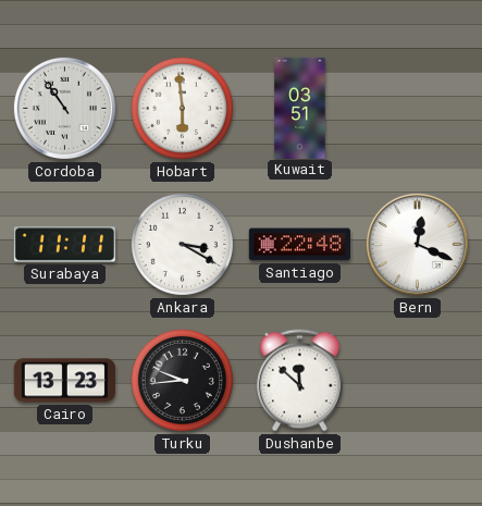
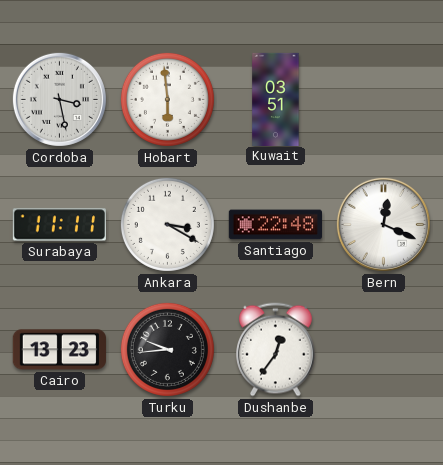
Cordoba: 10:54 -> 3:28 (59, 99)
Dushanbe: 11:52 -> 12:36 (276, 350)
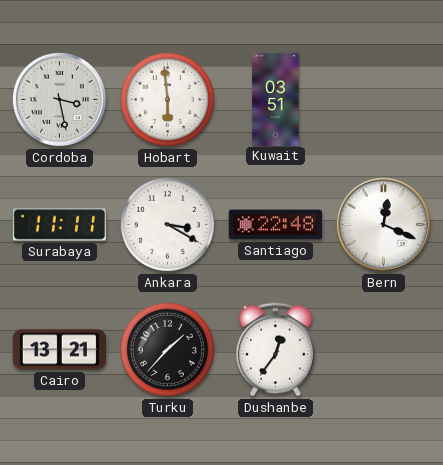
Cairo: 13:23 -> 13:21 (59, 350)
Turku: 9:44 -> 1:37 (167, 349)
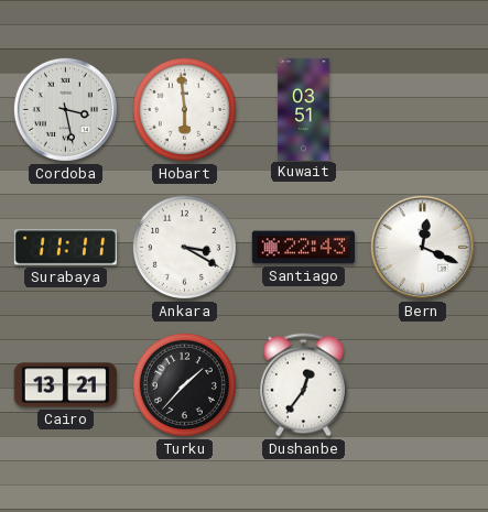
Santiago: 22:48 -> 22:43 (303, 248)
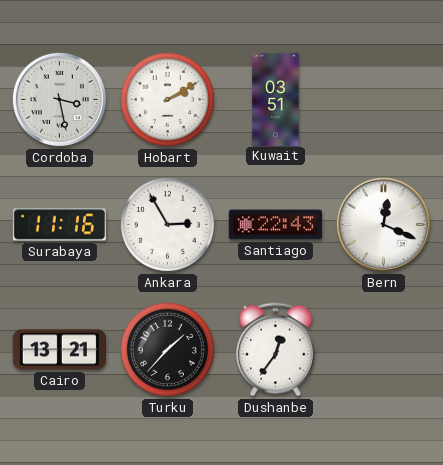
Hobart: 5:59 -> 2:10 (167, 99)
Surabaya: 11:11 -> 11:16 (59, 225)
Ankara: 3:20 -> 2:55 (167, 224)
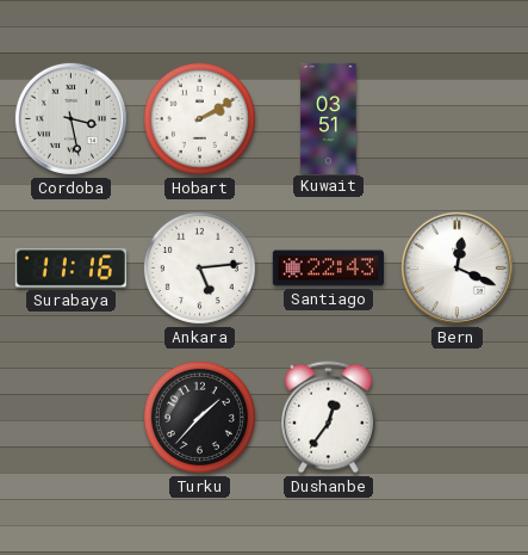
Ankara: 2:55 -> 5:14 (199, 267)
Cairo: 13:21 -> none (59, 350)
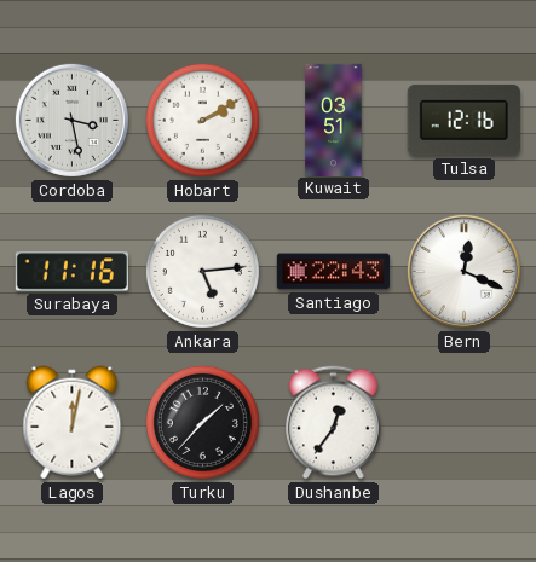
Tulsa: none -> 12:16 (463, 120)
Lagos: none -> 12:02 (73, 423)
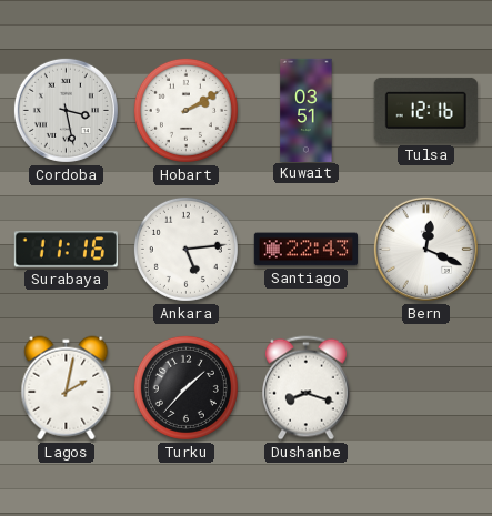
Lagos: 12:02 -> 2:02 (67, 388)
Dushanbe: 12:36 -> 8:18 (307, 388)
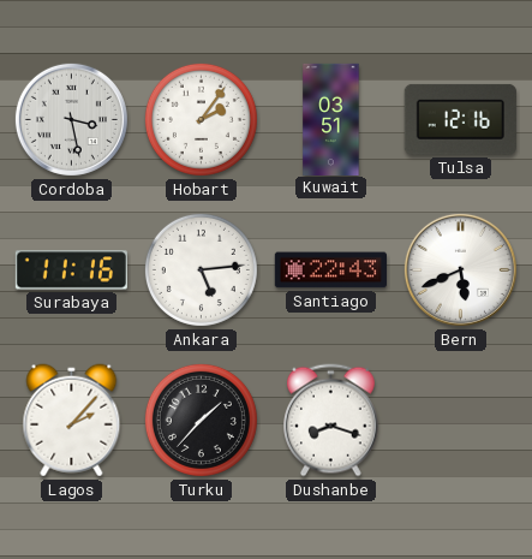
Hobart: 2:10 -> 2:06 (201, 119)
Bern: 12:19 -> 5:41 (460, 269)
Lagos: 2:02 -> 2:07 (72, 421)
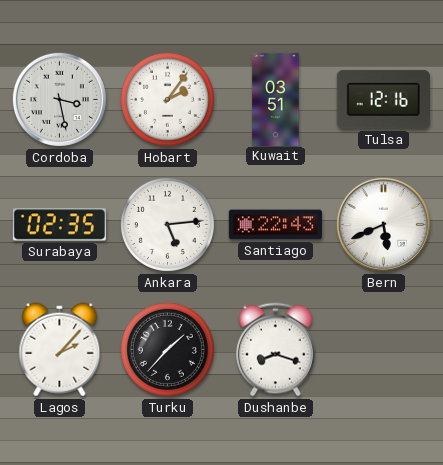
Surabaya: 11:16 -> 02:35 (59, 225)
